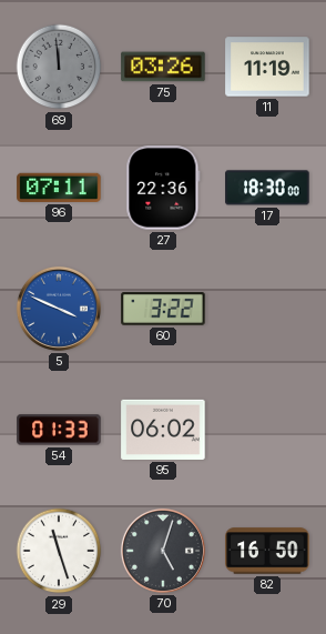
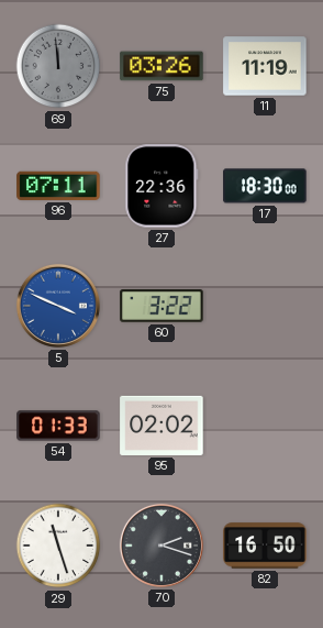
95: 06:02 -> 02:02 (161, 426)
70: 5:03 -> 2:18 (161, 546)
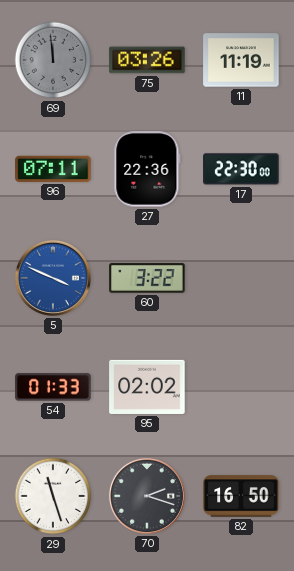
17: 18:30 -> 22:30 (241, 169)
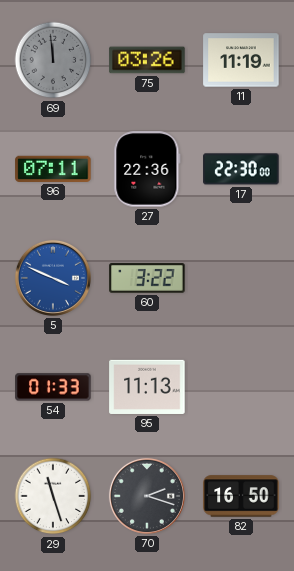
95: 02:02 -> 11:13 (147, 387)
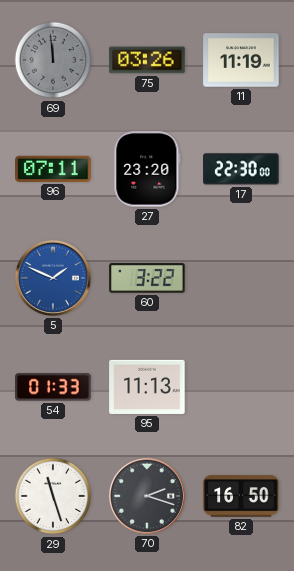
27: 22:36 -> 23:20 (147, 169)
5: 3:49 -> 1:49 (53, 278)
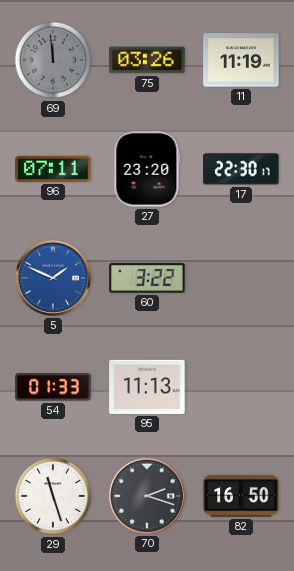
17: 22:30:00 -> 22:30:17 (241, 169)
